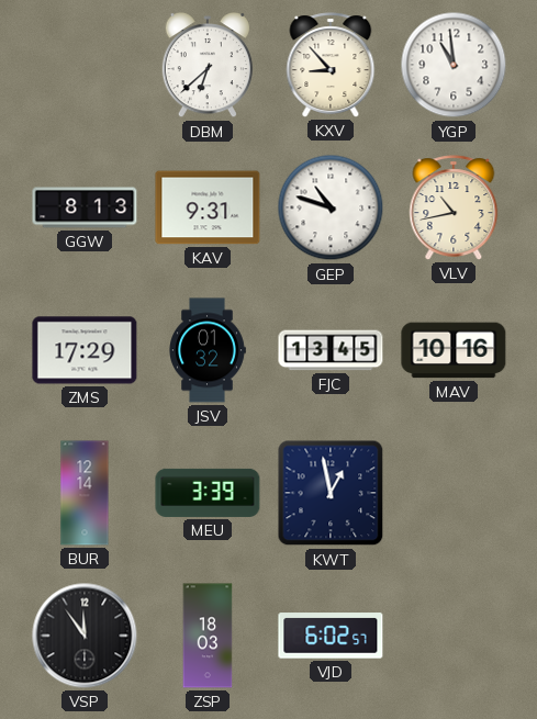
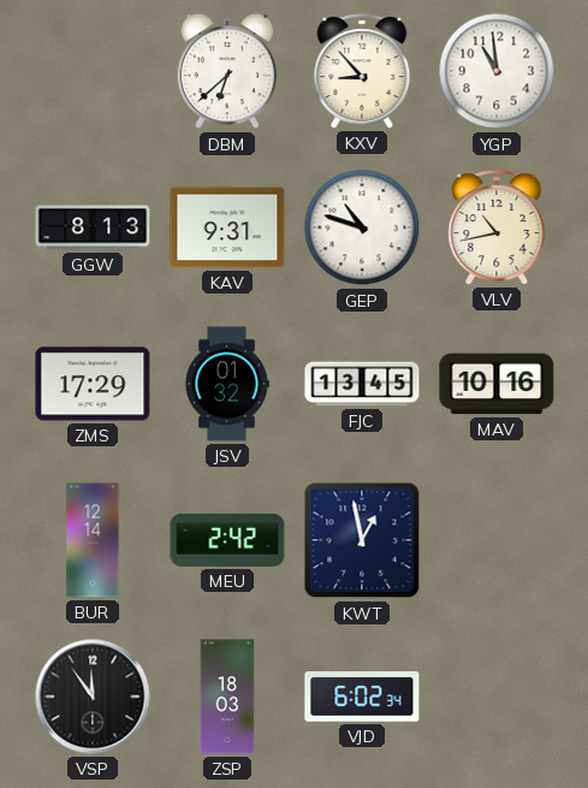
MEU: 3:39 -> 2:42 (227, 540)
VJD: 6:02:57 -> 6:02:34 (362, 697)
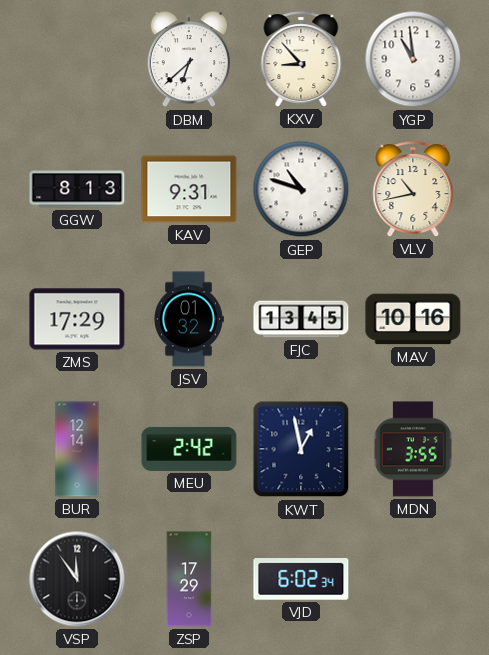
MDN: none -> 3:55 (413, 449)
ZSP: 18:03 -> 17:29 (189, 579)
